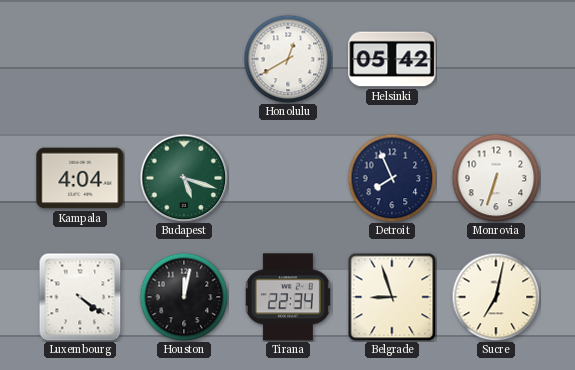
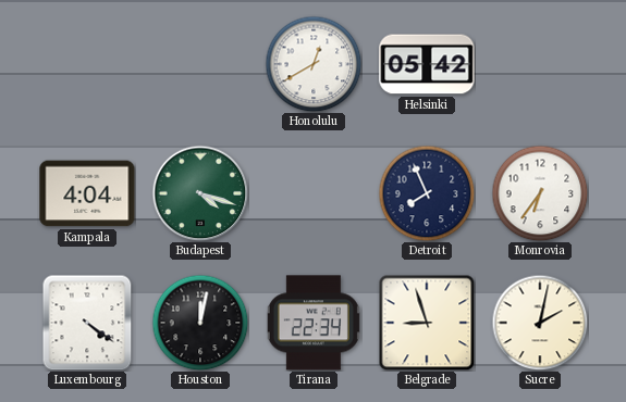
Budapest: 5:18 -> 4:18 (200, 193)
Monrovia: 6:33 -> 6:36 (540, 193)
Sucre: 7:02 -> 2:02 (540, 323)
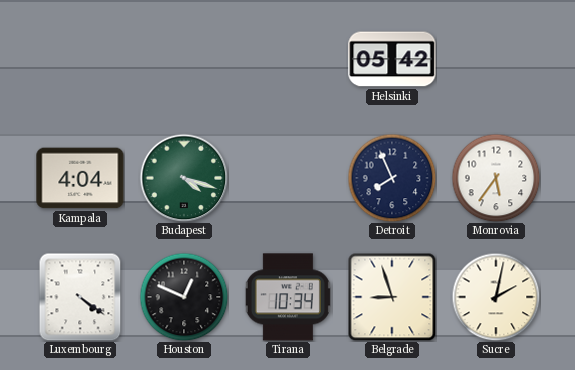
Honolulu: 12:40 -> none (314, 64)
Monrovia: 6:36 -> 5:36 (496, 178)
Houston: 12:02 -> 12:49 (184, 297)
Tirana: 22:34 -> 10:34 (288, 297)
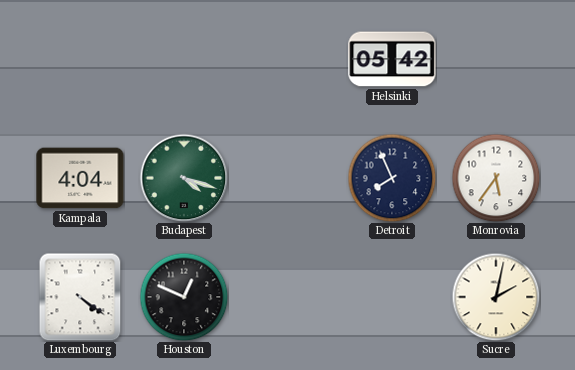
Tirana: 10:34 -> none (288, 297)
Belgrade: 8:57 -> none (392, 297)
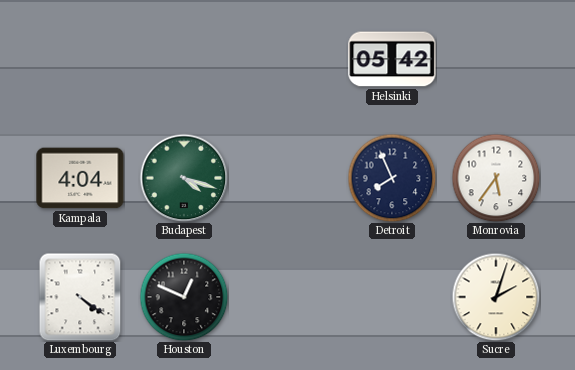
Sucre: 2:02 -> 2:03 (496, 297)
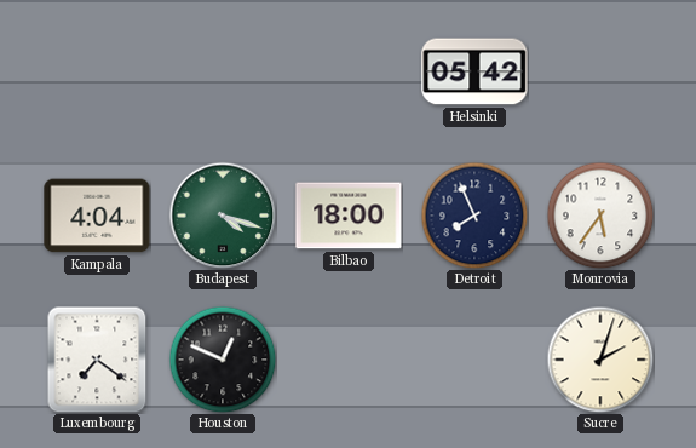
Bilbao: none -> 18:00 (349, 216)
Luxembourg: 4:21 -> 7:21 (97, 360)
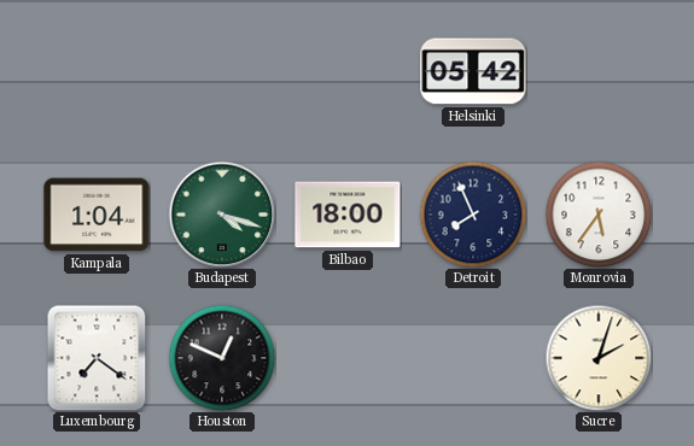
Kampala: 4:04 -> 1:04 (97, 215)
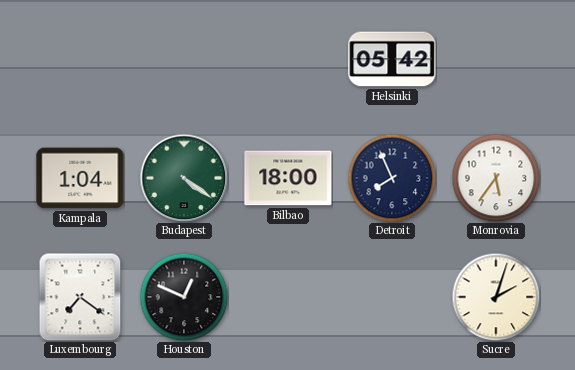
Budapest: 4:18 -> 4:21 (184, 178)
